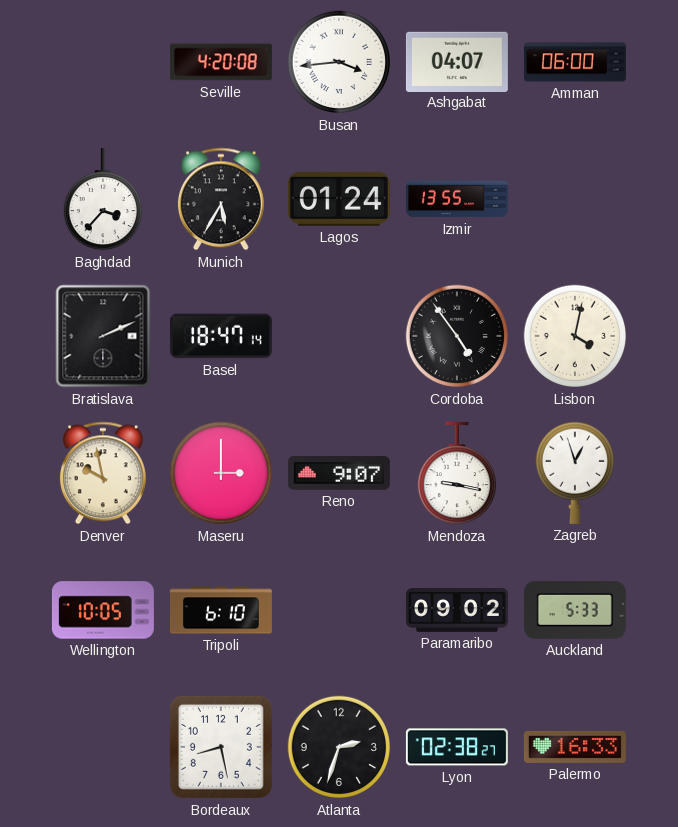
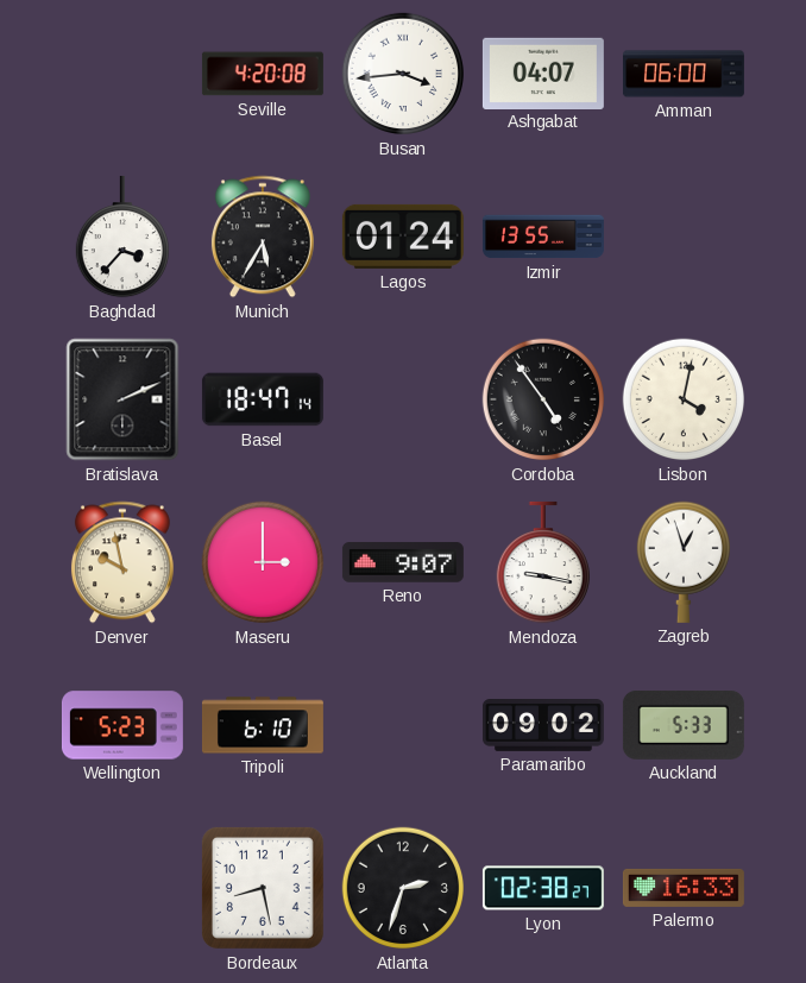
Wellington: 10:05 -> 5:23 (122, 725)
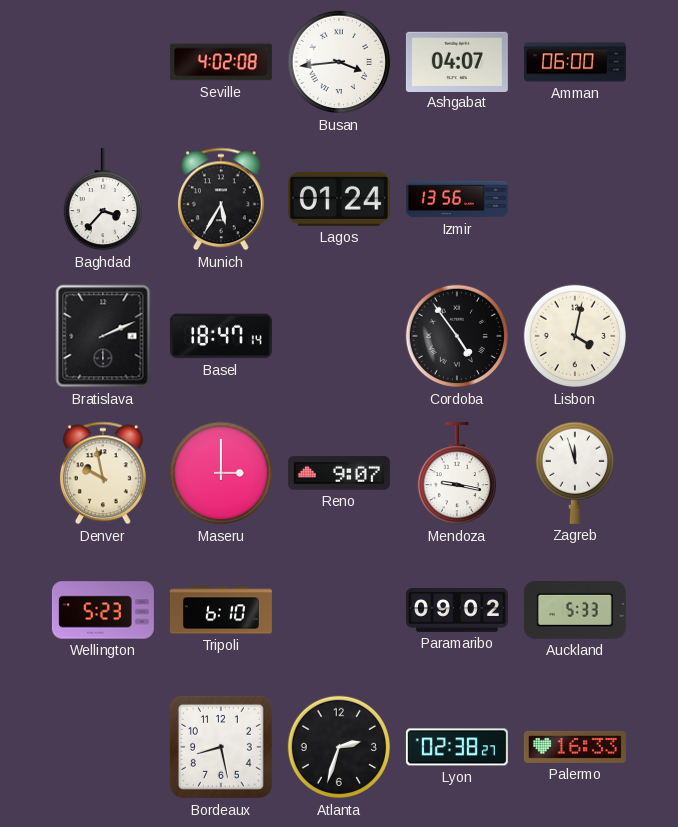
Seville: 4:20 -> 4:02 (221, 62)
Izmir: 13:55 -> 13:56 (457, 199)
Zagreb: 12:57 -> 11:57 (574, 473)
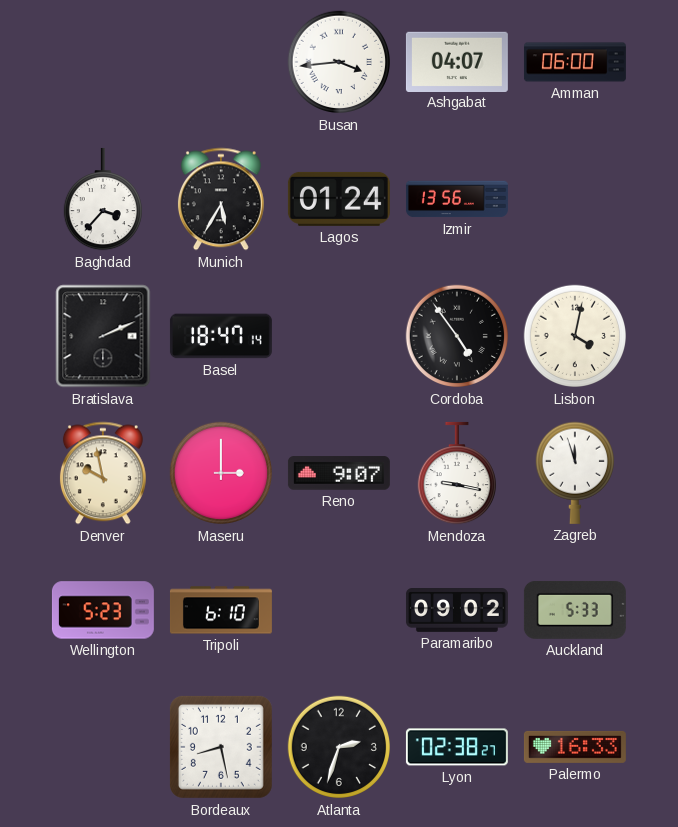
Seville: 4:02 -> none (221, 62)
